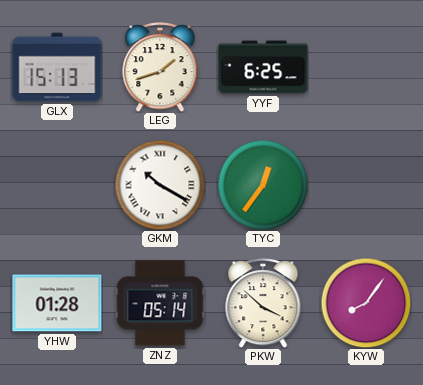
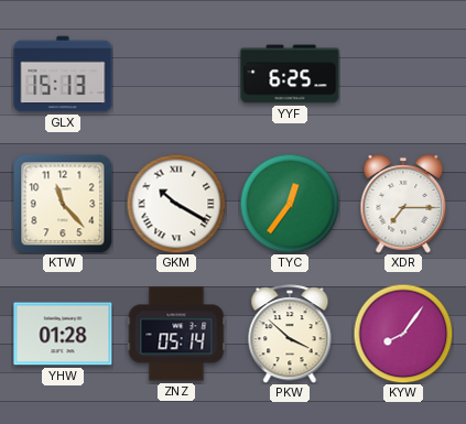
LEG: 1:42 -> none (160, 67)
KTW: none -> 11:23 (63, 204)
XDR: none -> 7:15 (403, 205)
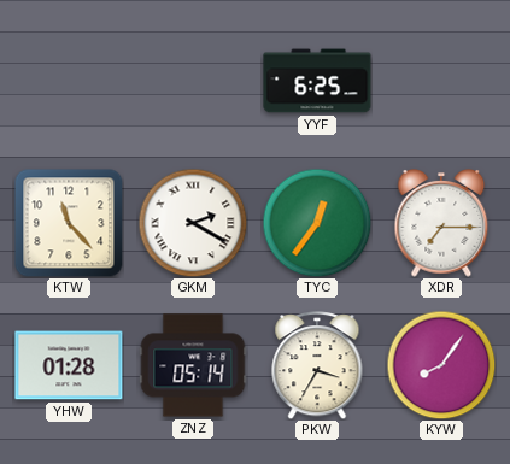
GLX: 15:13 -> none (63, 74)
GKM: 10:20 -> 2:20 (193, 223)
PKW: 3:52 -> 3:35 (317, 365)
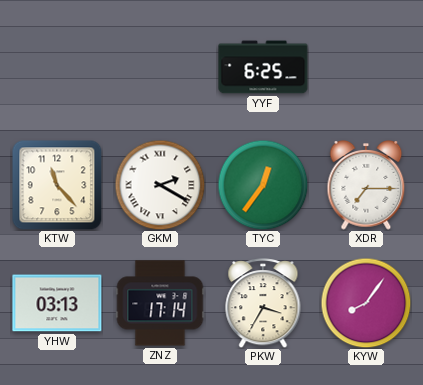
YHW: 01:28 -> 03:13 (57, 303)
ZNZ: 05:14 -> 17:14 (160, 303)
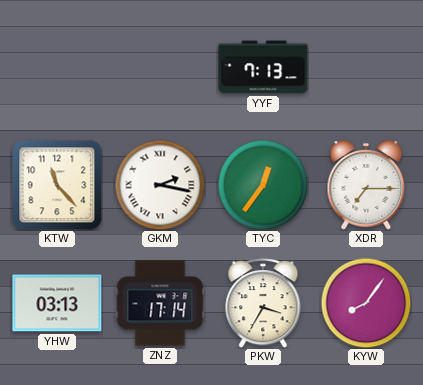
YYF: 6:25 -> 7:13 (263, 67)
GKM: 2:20 -> 2:17 (160, 185)
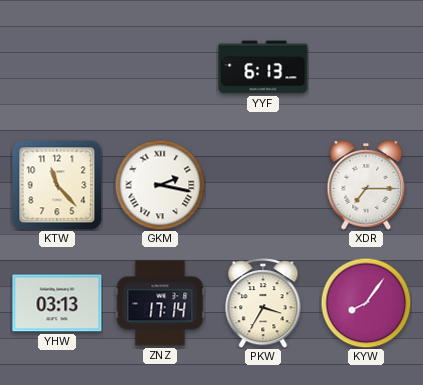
YYF: 7:13 -> 6:13 (263, 67)
TYC: 12:36 -> none (263, 185)
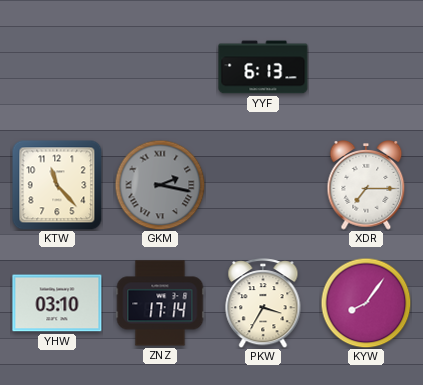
GKM dial: white -> grey (160, 185)
YHW: 03:13 -> 03:10 (57, 303)
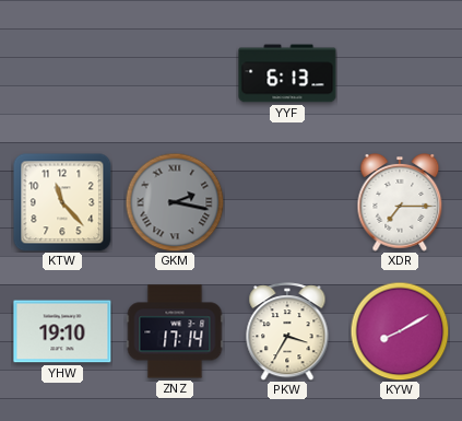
YHW: 03:10 -> 19:10 (62, 331)
KYW: 8:06 -> 8:10 (400, 331)
